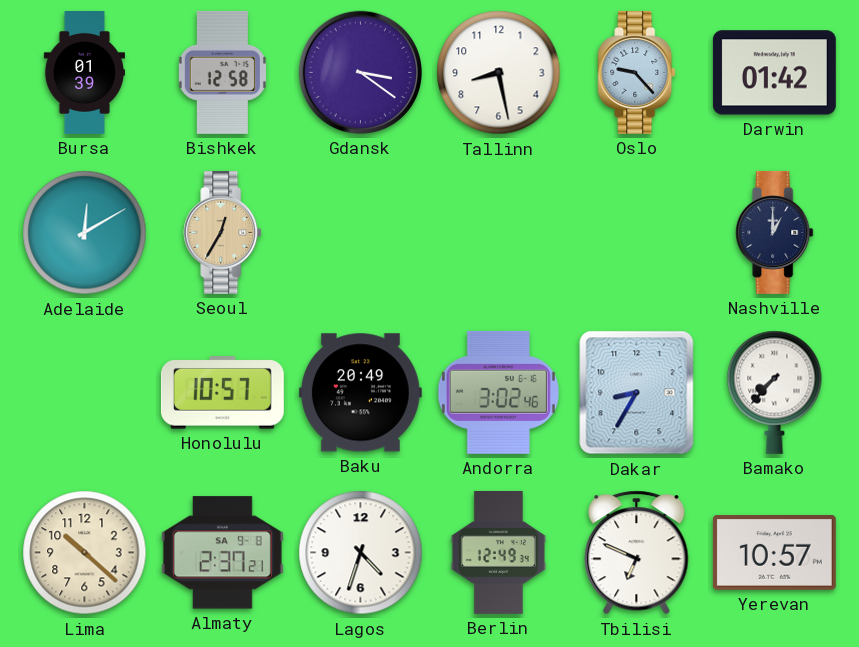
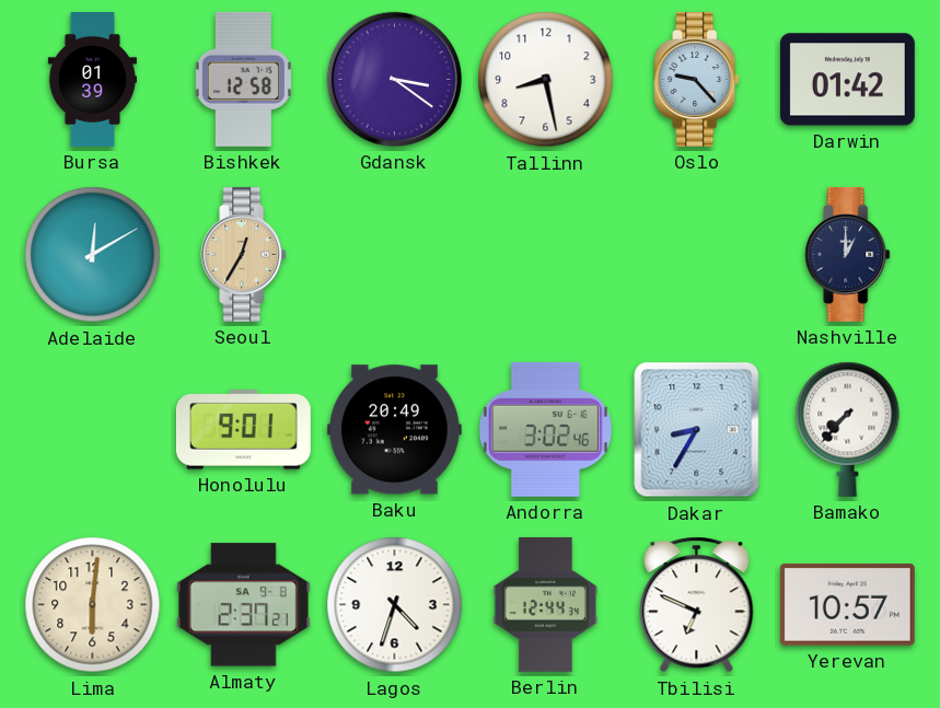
Honolulu: 10:57 -> 9:01 (243, 430)
Lima: 10:22 -> 6:01 (93, 605)
Berlin: 12:49 -> 12:44 (545, 605)
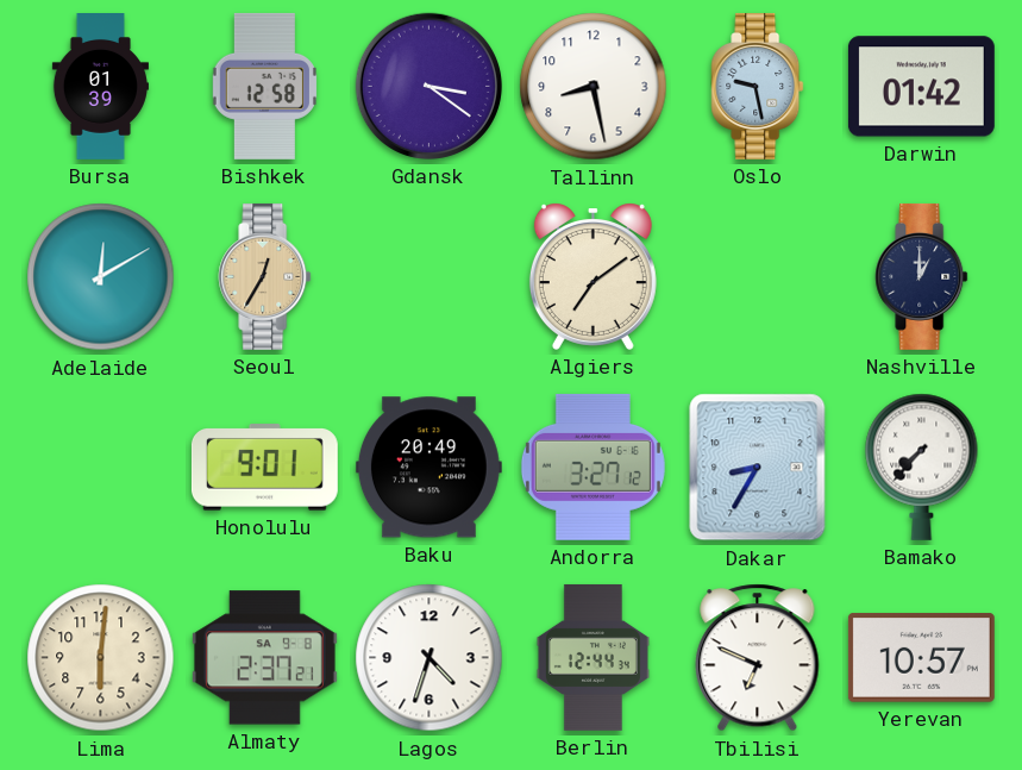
Oslo: 9:23 -> 9:28 (758, 86)
Algiers: none -> 7:09 (592, 276)
Andorra: 3:02 -> 3:27 (592, 467)
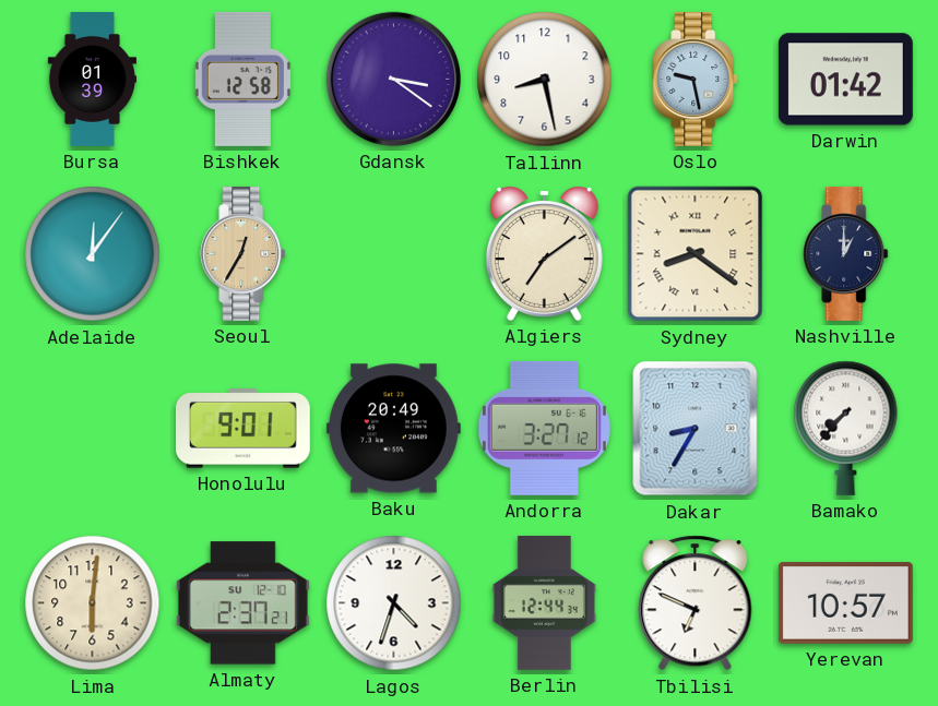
Adelaide: 12:10 -> 12:06 (93, 254)
Sydney: none -> 8:21 (696, 254)
Almaty date: SA 9-8 -> SU 12-10 (242, 603)
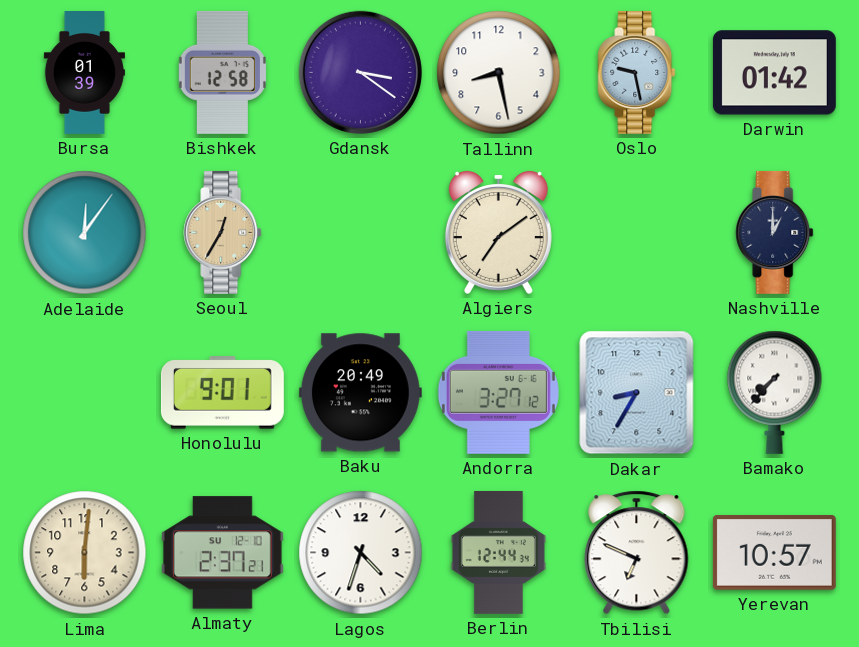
Sydney: 8:21 -> none (696, 254)
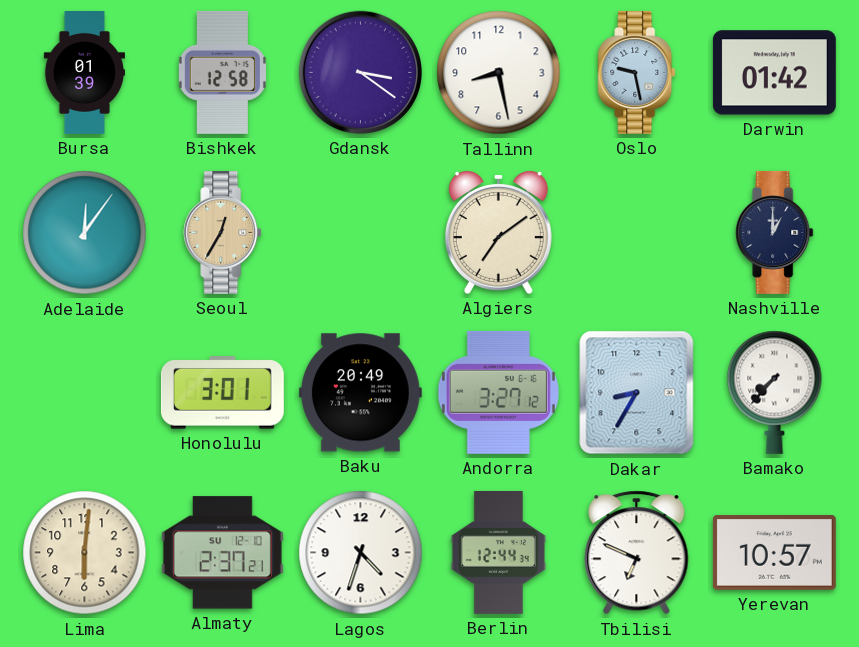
Honolulu: 9:01 -> 3:01 (222, 393)
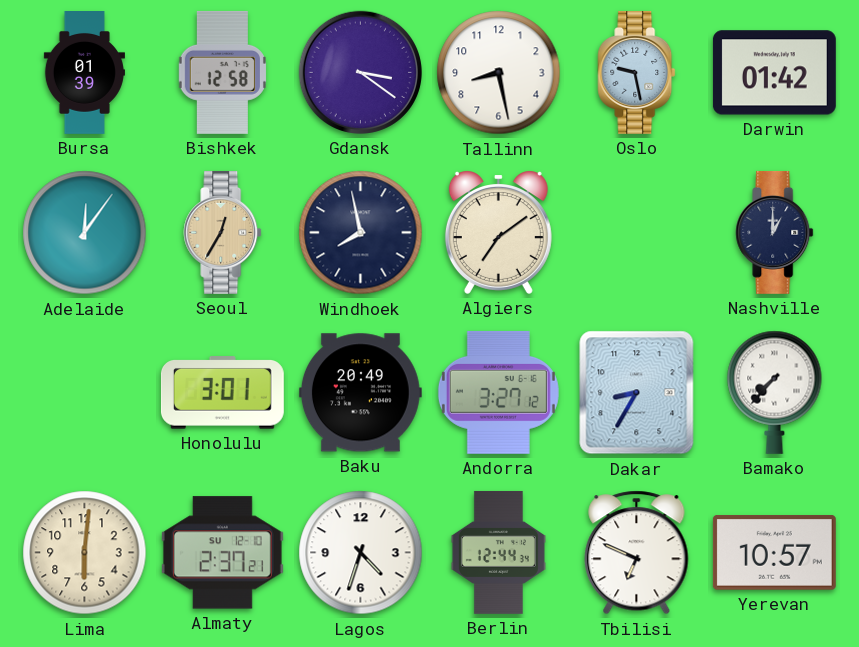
Windhoek: none -> 7:58 (361, 233)
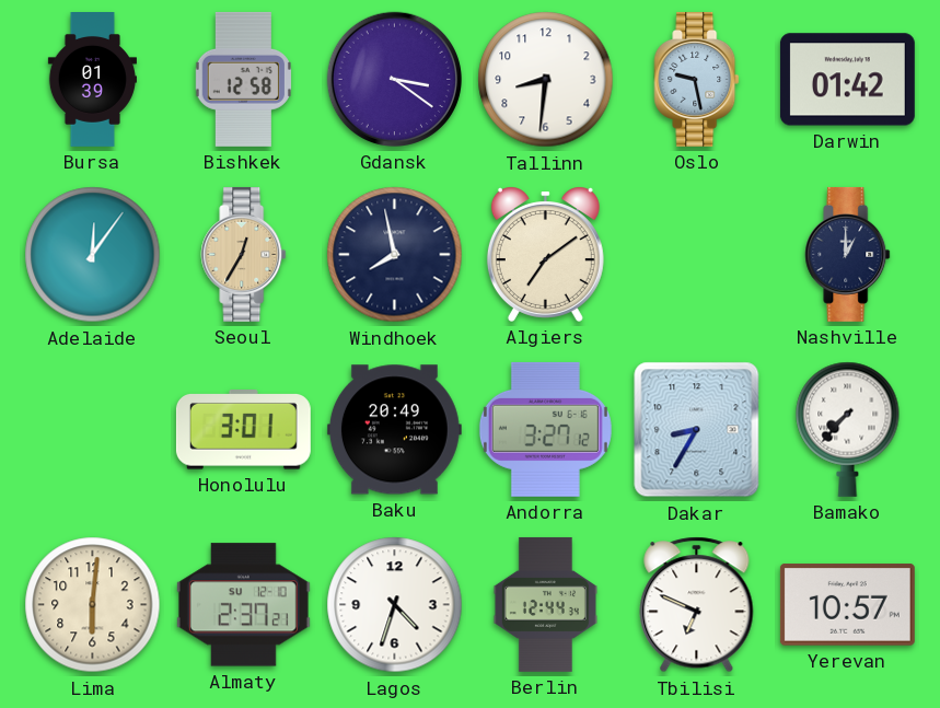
Tallinn: 8:28 -> 8:31 (546, 80)
